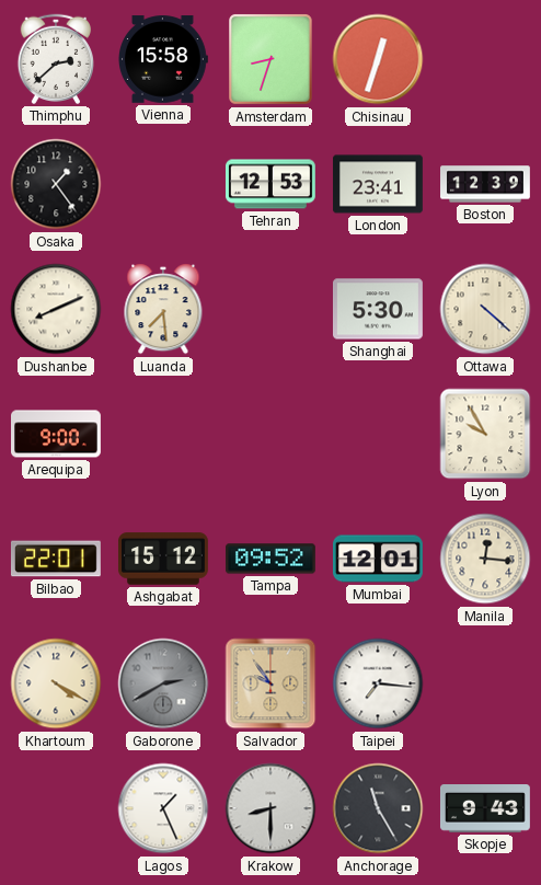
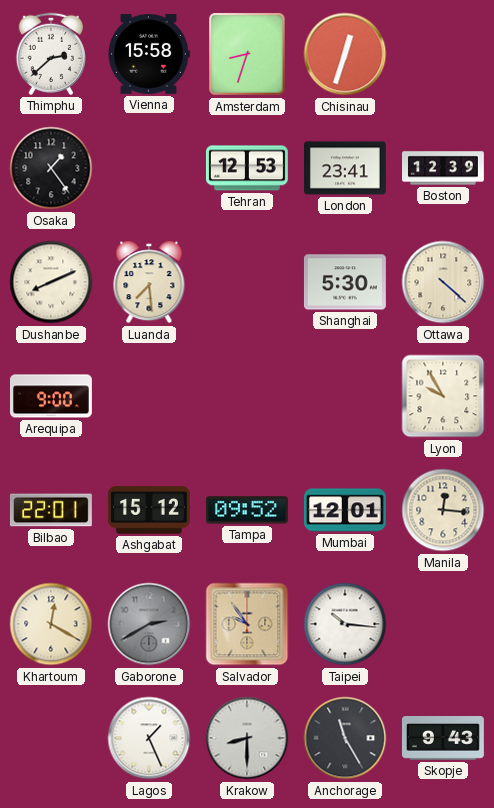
Khartoum: 4:20 -> 12:20 (51, 624)
Taipei: 7:16 -> 10:16 (345, 624)
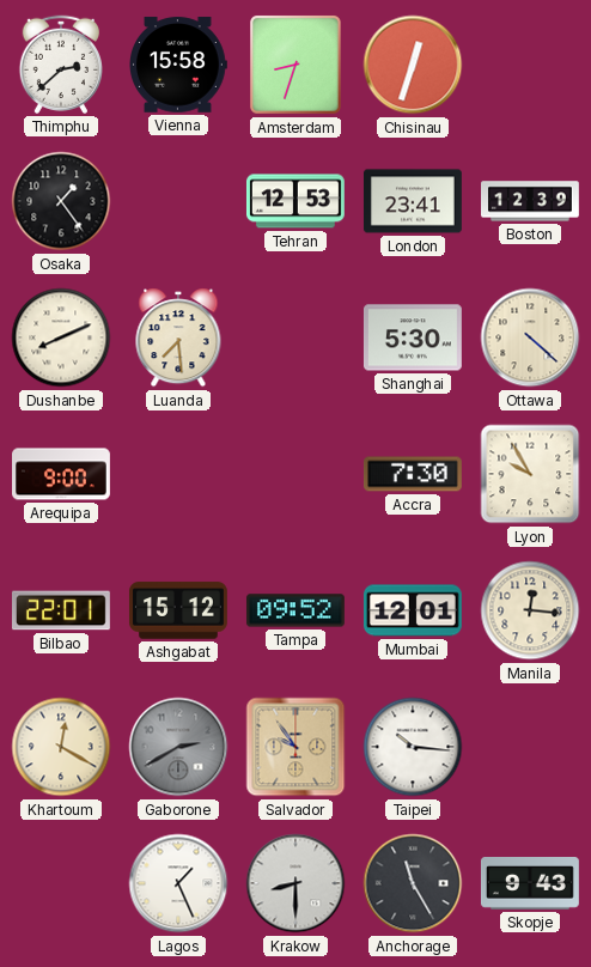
Accra: none -> 7:30 (413, 474)
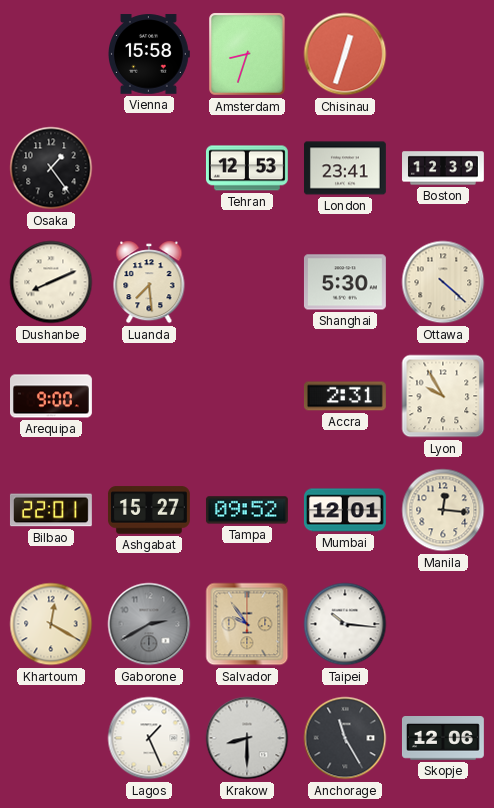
Thimphu: 2:38 -> none (60, 65)
Accra: 7:30 -> 2:31 (345, 396)
Ashgabat: 15:12 -> 15:27 (149, 510)
Skopje: 9:43 -> 12:06 (443, 739)
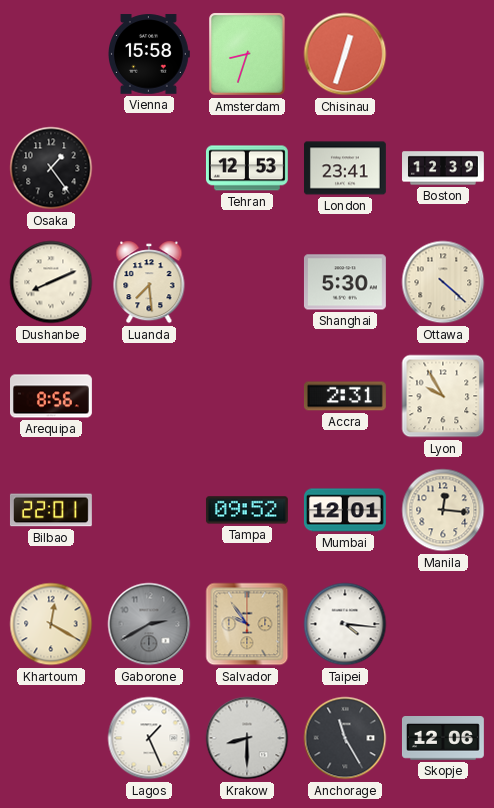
Arequipa: 9:00 -> 8:56 (52, 396)
Ashgabat: 15:27 -> none (149, 510)
Taipei: 10:16 -> 4:16 (345, 624)
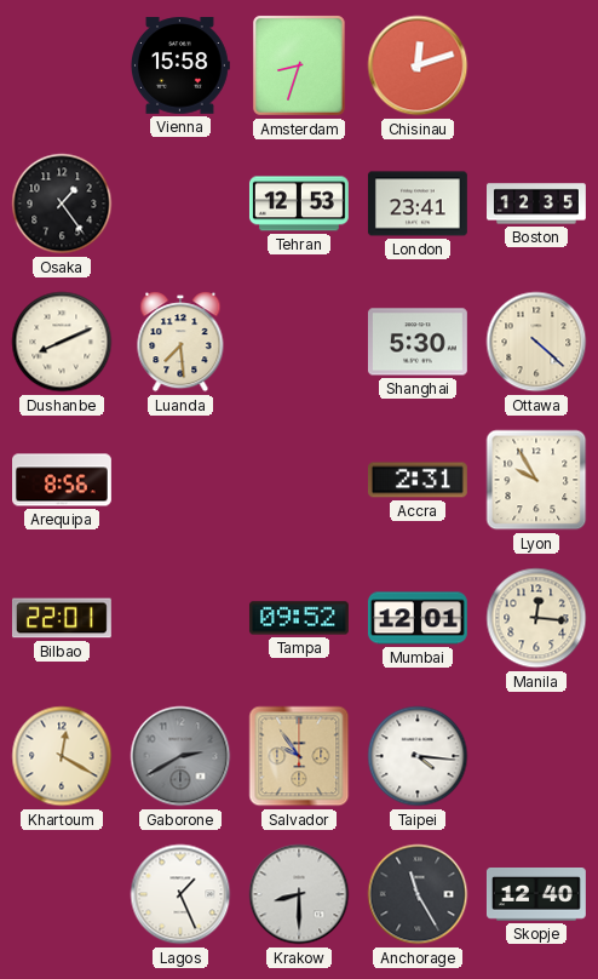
Chisinau: 12:33 -> 12:12 (418, 65)
Boston: 12:39 -> 12:35 (537, 204)
Skopje: 12:06 -> 12:40 (536, 895)
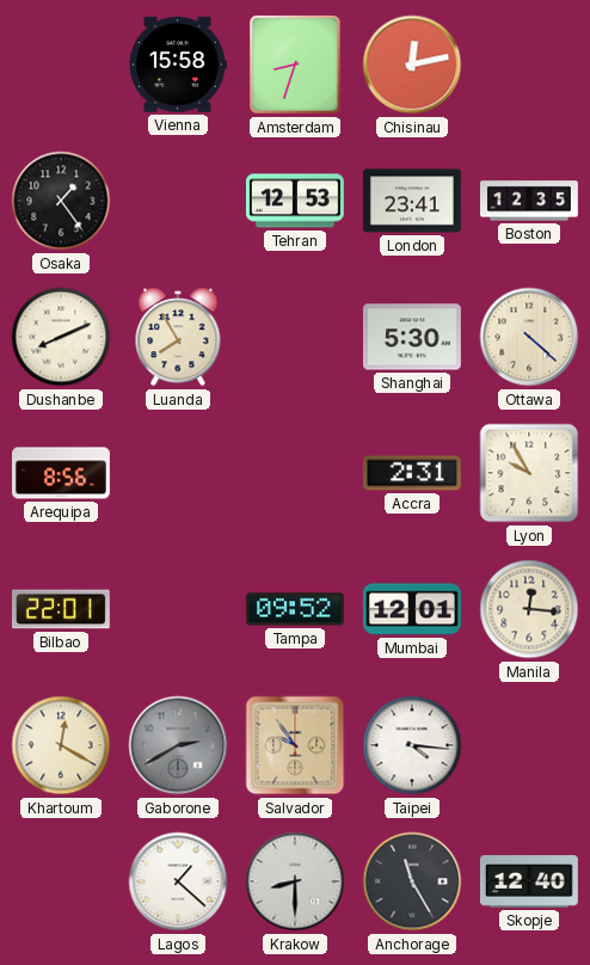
Chisinau: 12:12 -> 12:13 (412, 64)
Luanda: 7:29 -> 7:55 (178, 337)
Lagos: 1:26 -> 1:22 (178, 881)
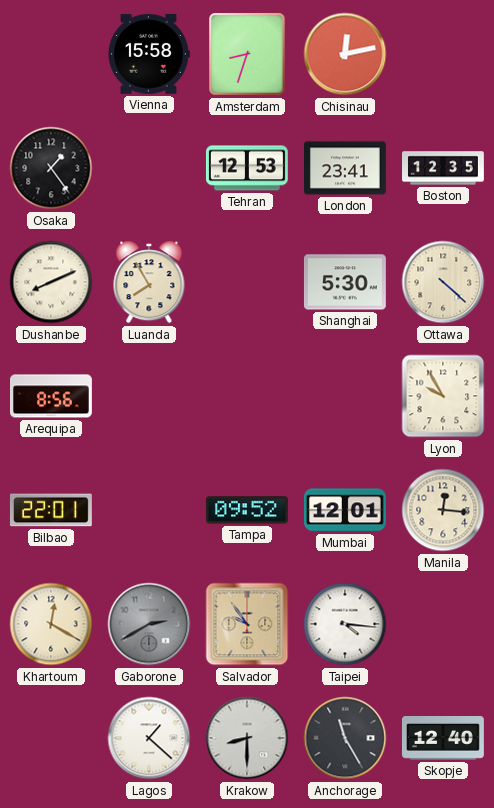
Accra: 2:31 -> none (412, 473)
